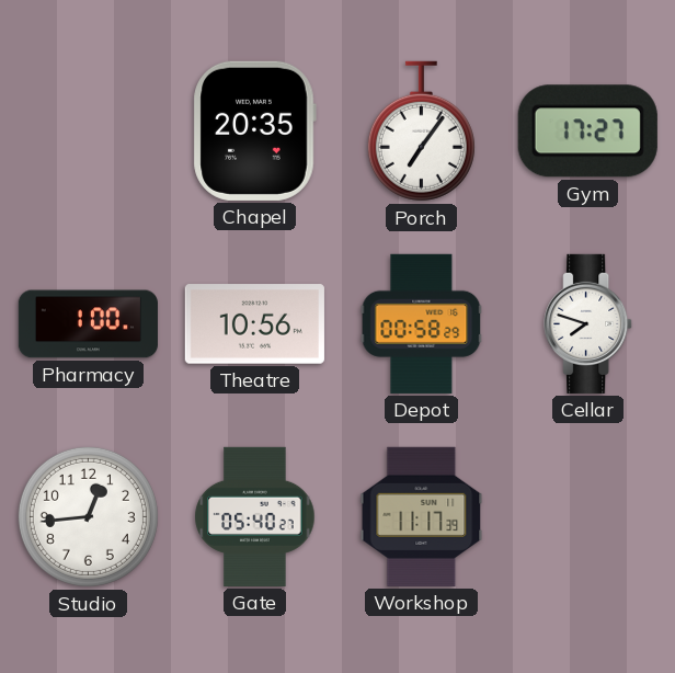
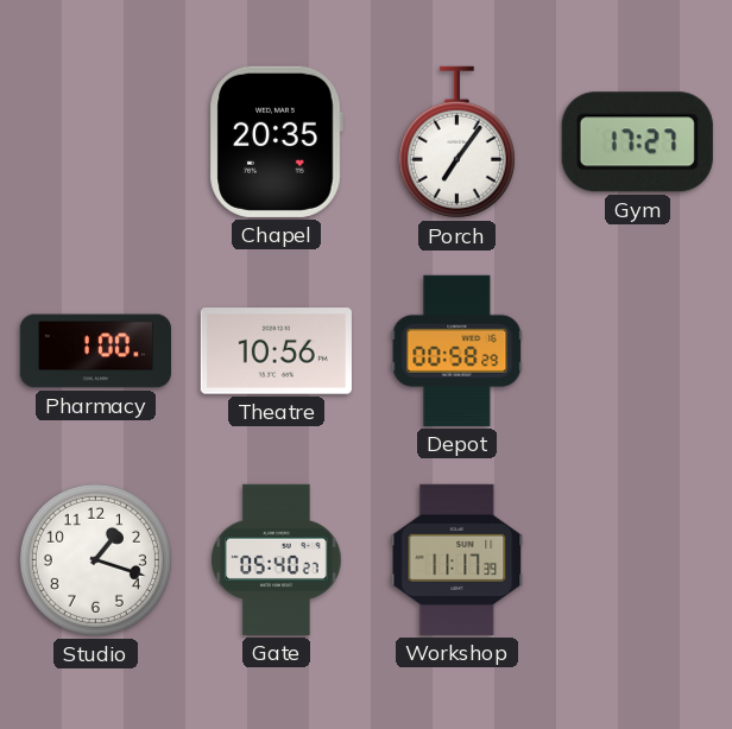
Cellar: 7:48 -> none (588, 323)
Studio: 12:44 -> 1:18 (95, 559)
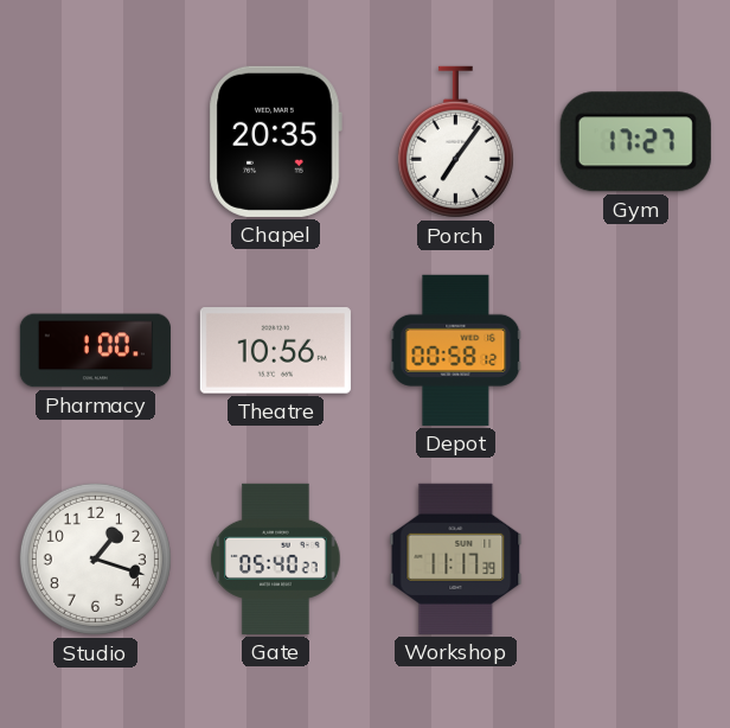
Depot: 00:58:29 -> 00:58:12 (456, 350)
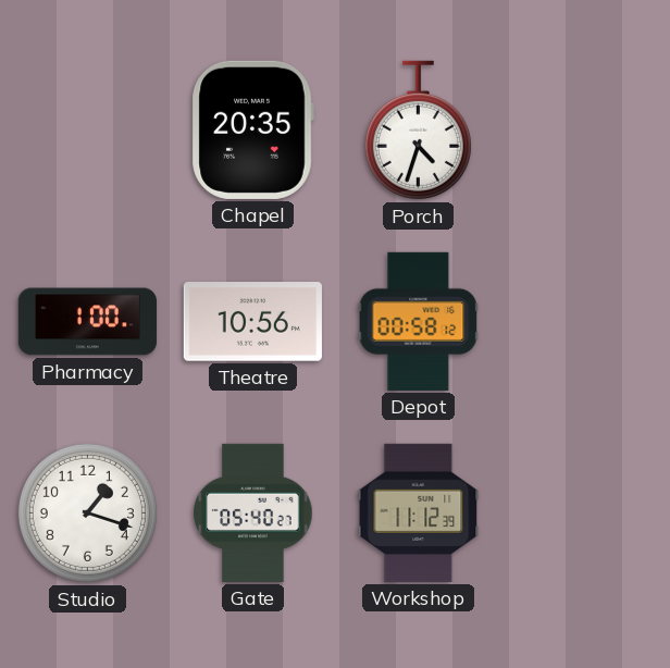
Porch: 7:06 -> 4:33 (418, 131)
Gym: 17:27 -> none (635, 142)
Workshop: 11:17 -> 11:12 (419, 512)
